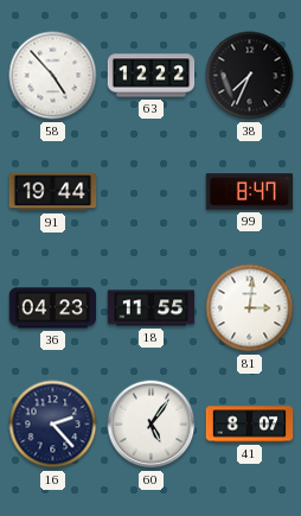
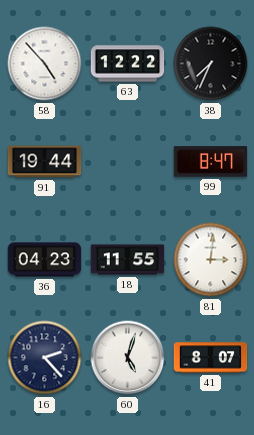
60: 5:06 -> 5:03 (128, 358)
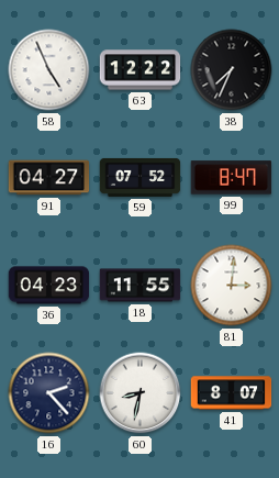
58: 4:53 -> 4:56 (49, 70)
91: 19:44 -> 04:27 (49, 178)
59: none -> 07:52 (141, 177)
60: 5:03 -> 8:32 (141, 393)
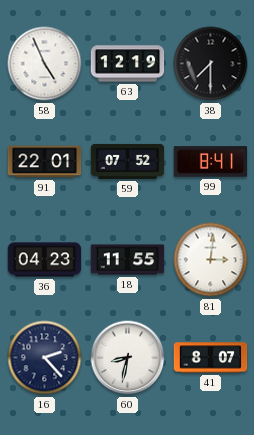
63: 12:22 -> 12:19 (128, 64)
38: 7:34 -> 7:30 (211, 64)
91: 04:27 -> 22:01 (45, 162)
99: 8:47 -> 8:41 (211, 162)
